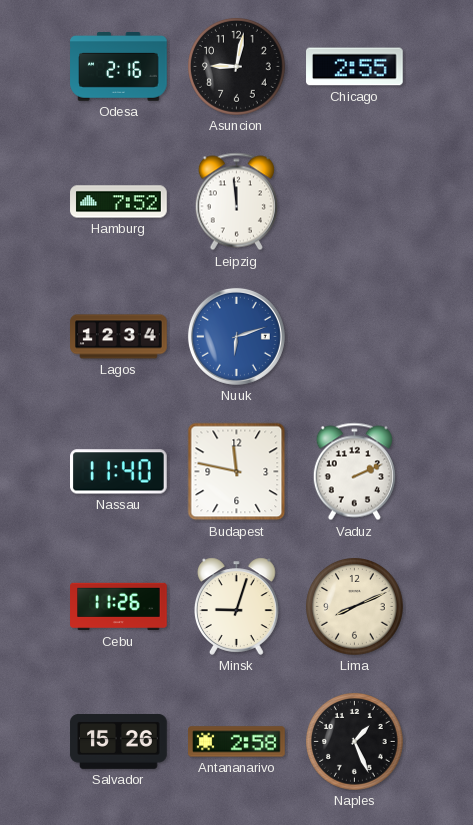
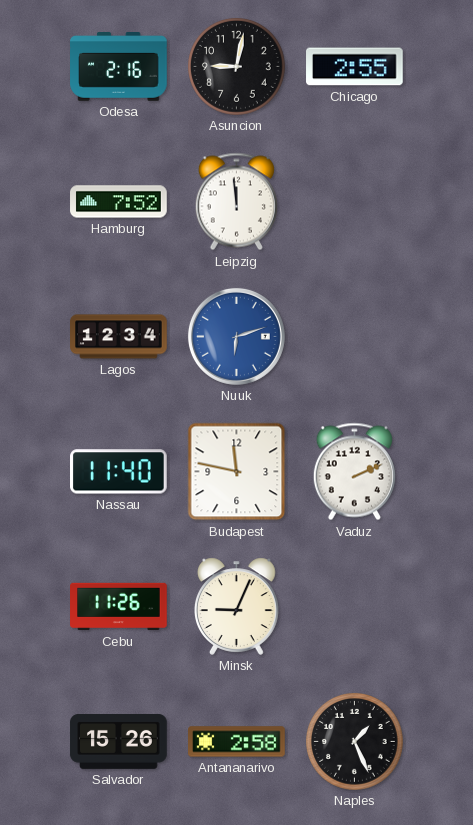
Minsk: 9:03 -> 9:04 (237, 606)
Lima: 8:11 -> none (355, 607)
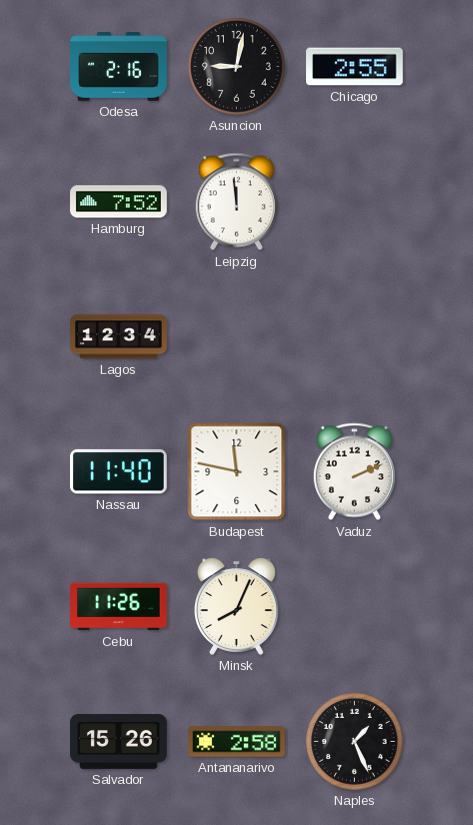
Nuuk: 6:12 -> none (236, 336)
Minsk: 9:04 -> 8:04 (237, 606)
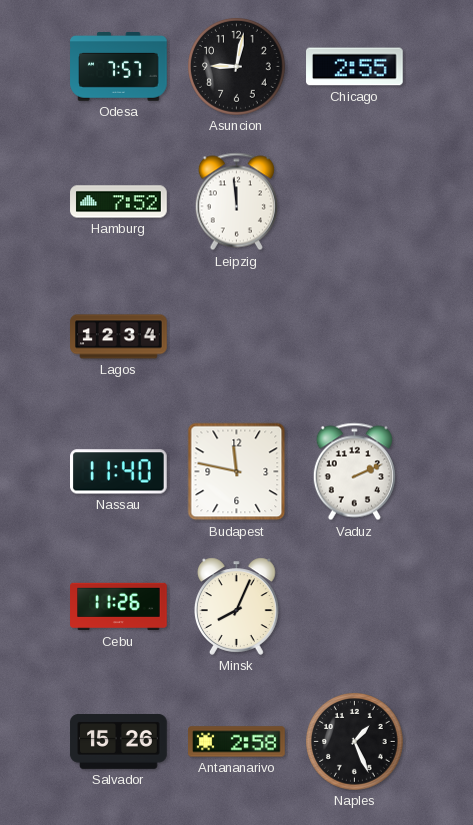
Odesa: 2:16 -> 7:57 (119, 67)
